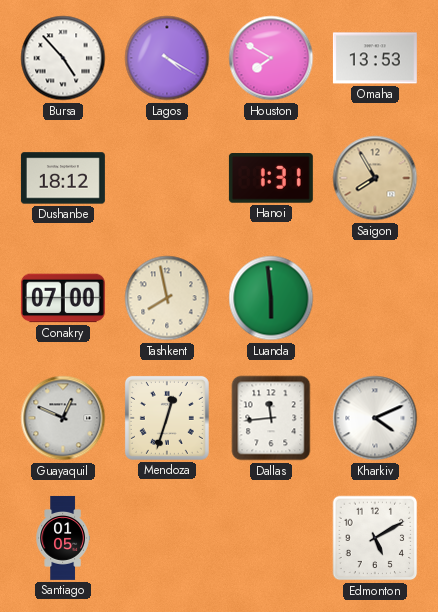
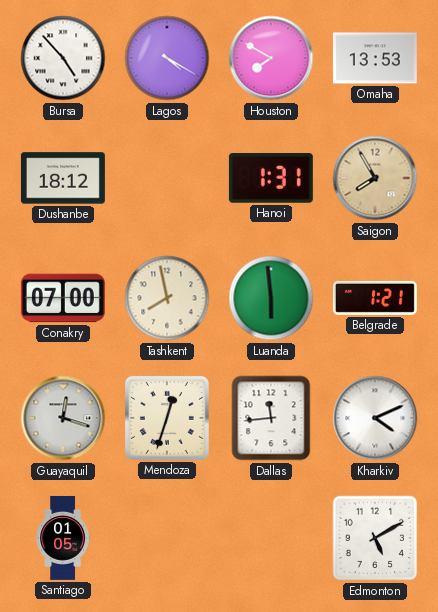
Belgrade: none -> 1:21 (375, 298)
Guayaquil: 12:49 -> 12:18 (63, 418)
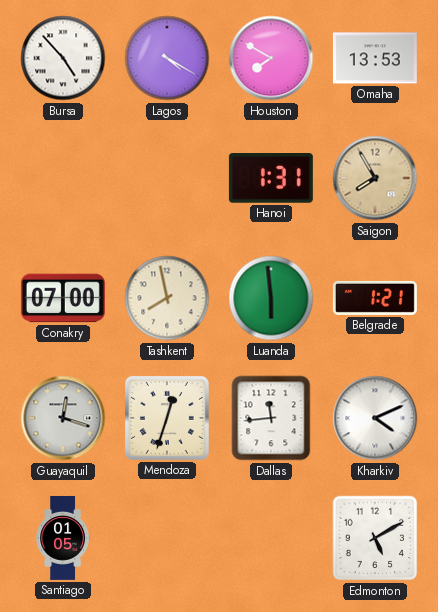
Dushanbe: 18:12 -> none (63, 178)
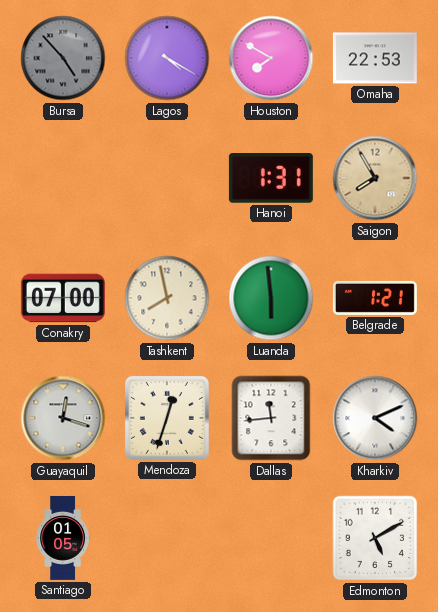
Bursa dial: white -> grey (63, 58)
Omaha: 13:53 -> 22:53 (375, 58)
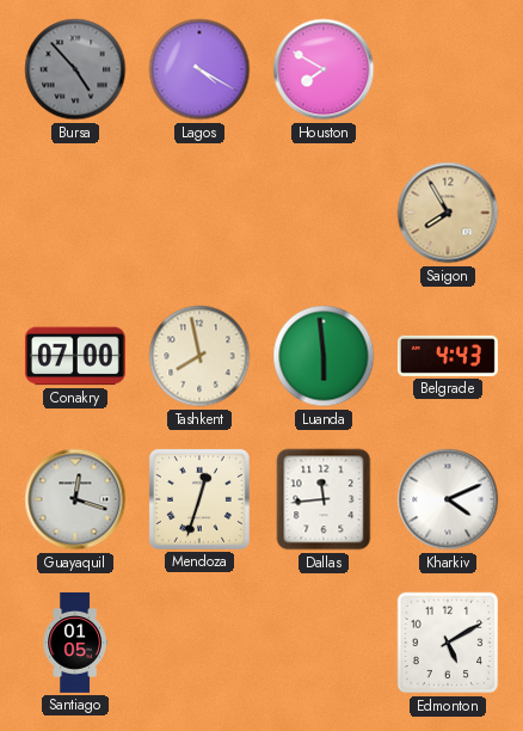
Omaha: 22:53 -> none (375, 58)
Hanoi: 1:31 -> none (271, 179)
Belgrade: 1:21 -> 4:43 (448, 356)
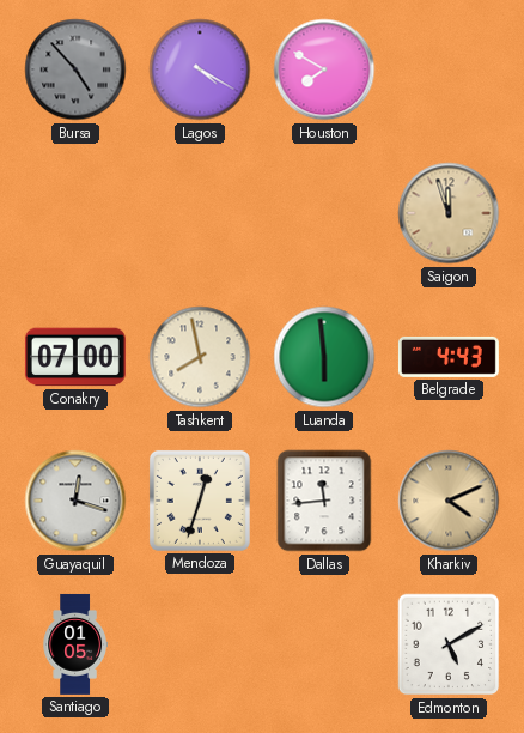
Saigon: 7:55 -> 11:57 (449, 213)
Kharkiv dial: white -> champagne (449, 501)
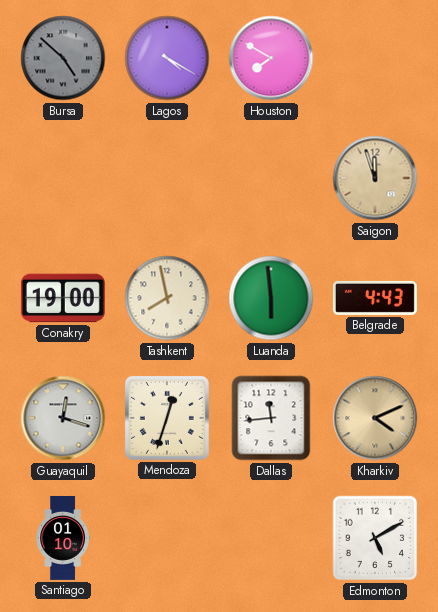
Bursa: 4:53 -> 4:52 (63, 58)
Conakry: 07:00 -> 19:00 (63, 298)
Santiago: 01:05 -> 01:10 (63, 538)
